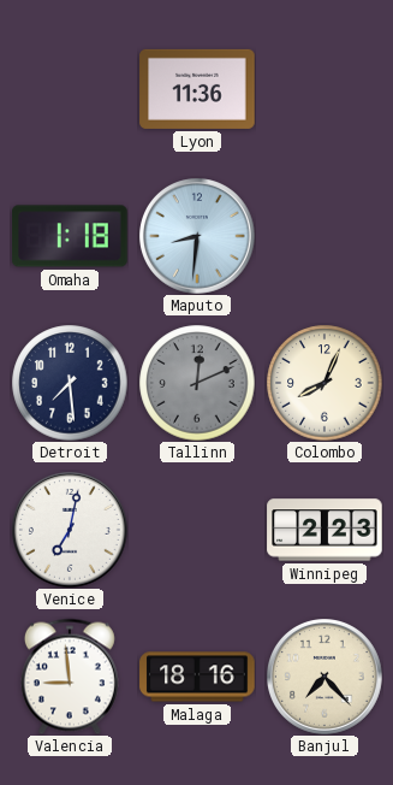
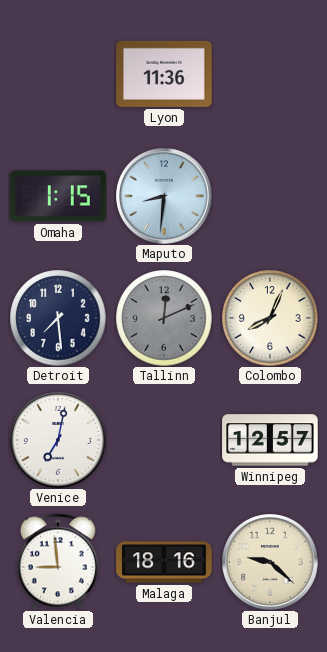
Omaha: 1:18 -> 1:15 (58, 196)
Winnipeg: 2:23 -> 12:57 (270, 440)
Banjul: 7:23 -> 9:22 (271, 563)
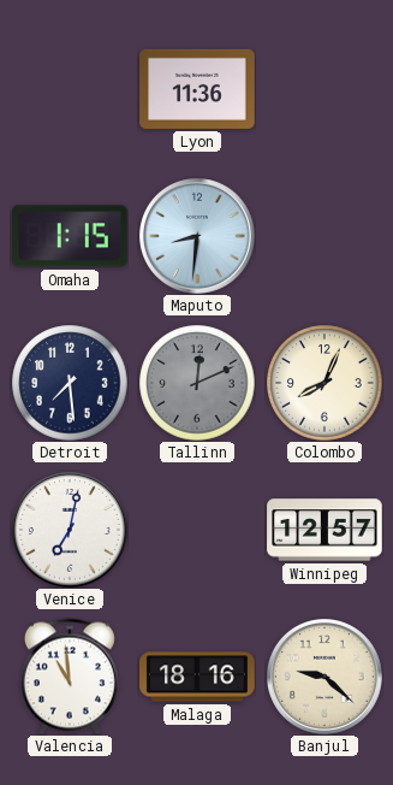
Valencia: 8:59 -> 10:59 (70, 677)
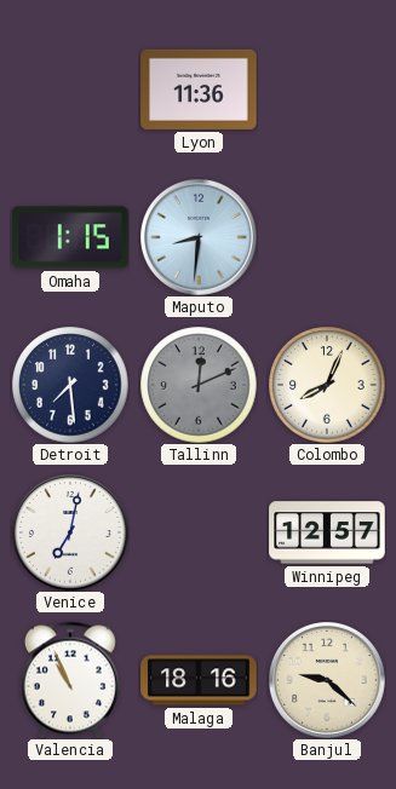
Valencia: 10:59 -> 10:56 (70, 680)
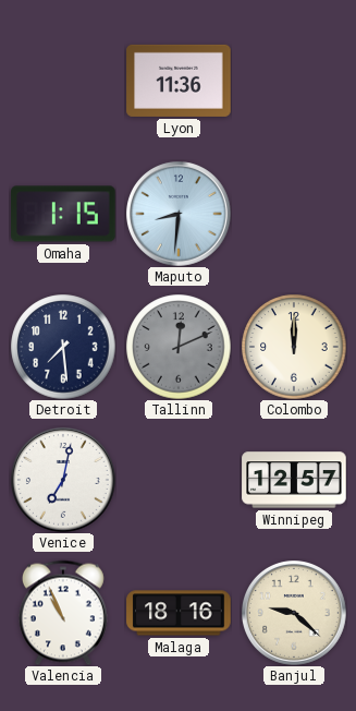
Colombo: 8:04 -> 12:00 (294, 347)
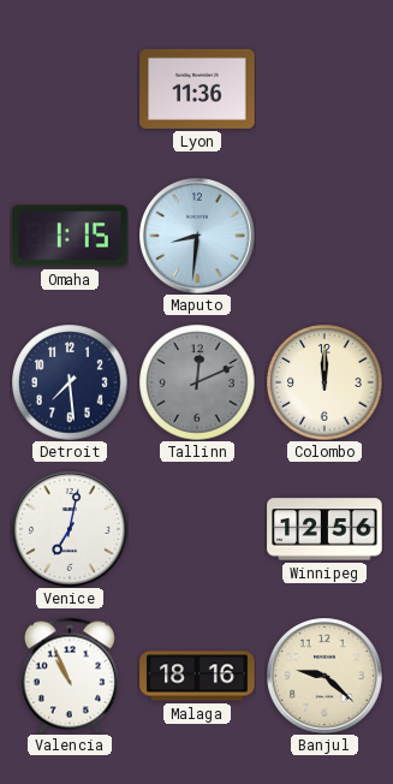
Winnipeg: 12:57 -> 12:56 (324, 529)
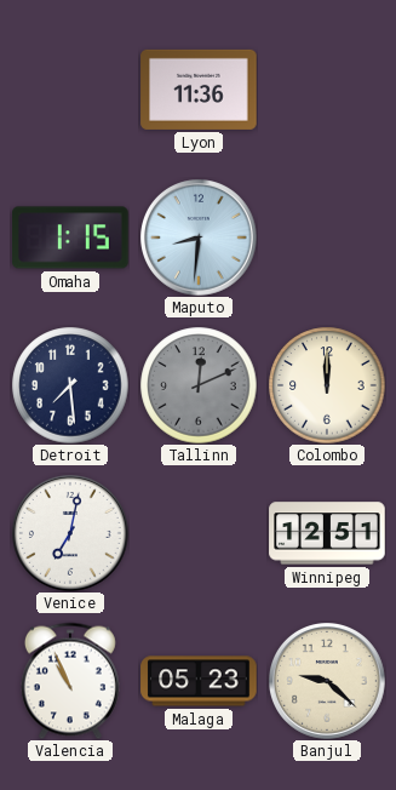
Winnipeg: 12:56 -> 12:51 (327, 533)
Malaga: 18:16 -> 05:23 (199, 681)
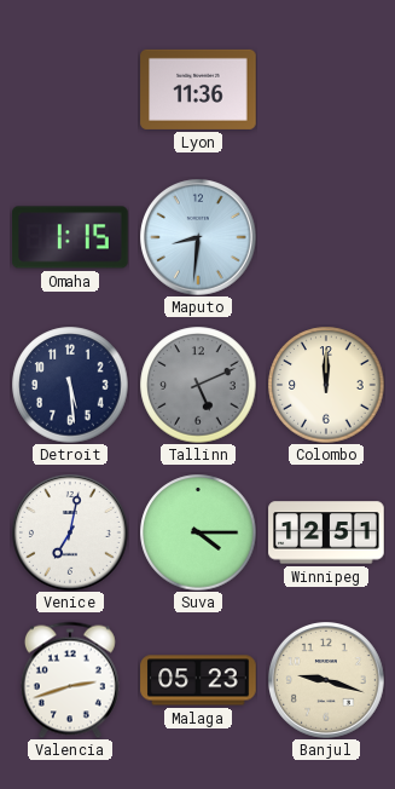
Detroit: 7:29 -> 5:29 (70, 385)
Tallinn: 12:11 -> 5:11 (198, 385)
Suva: none -> 4:15 (198, 532)
Valencia: 10:56 -> 2:42 (70, 680)
Banjul: 9:22 -> 9:18 (327, 681)
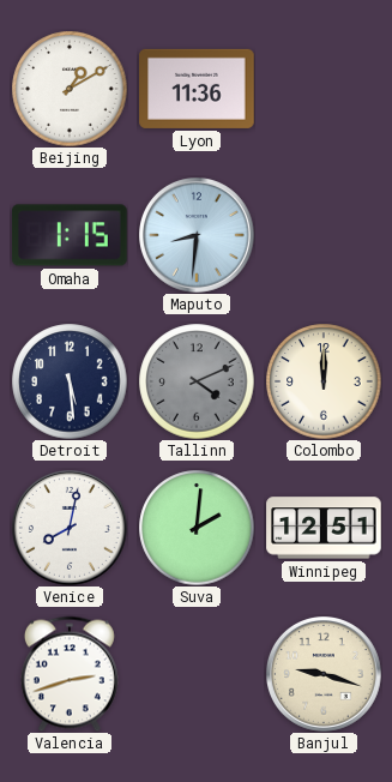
Beijing: none -> 1:10 (70, 89)
Tallinn: 5:11 -> 4:11 (197, 381)
Venice: 7:02 -> 8:02 (71, 529)
Suva: 4:15 -> 2:01 (197, 528)
Malaga: 05:23 -> none (198, 680)
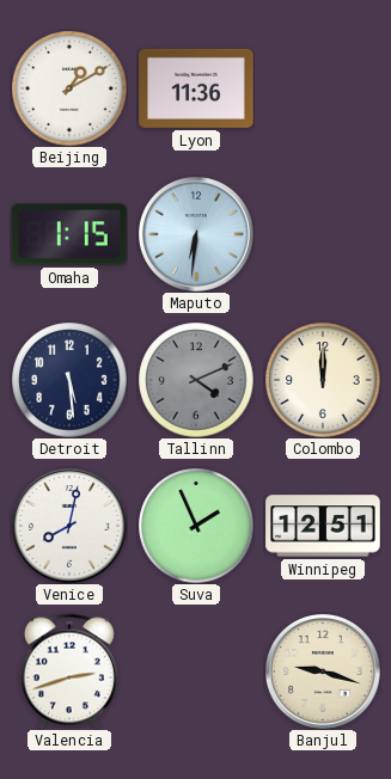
Maputo: 8:31 -> 6:31 (197, 235)
Suva: 2:01 -> 1:56 (196, 526)
